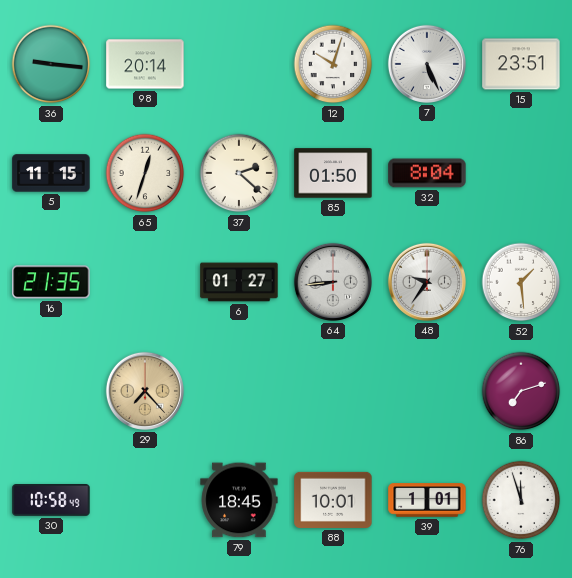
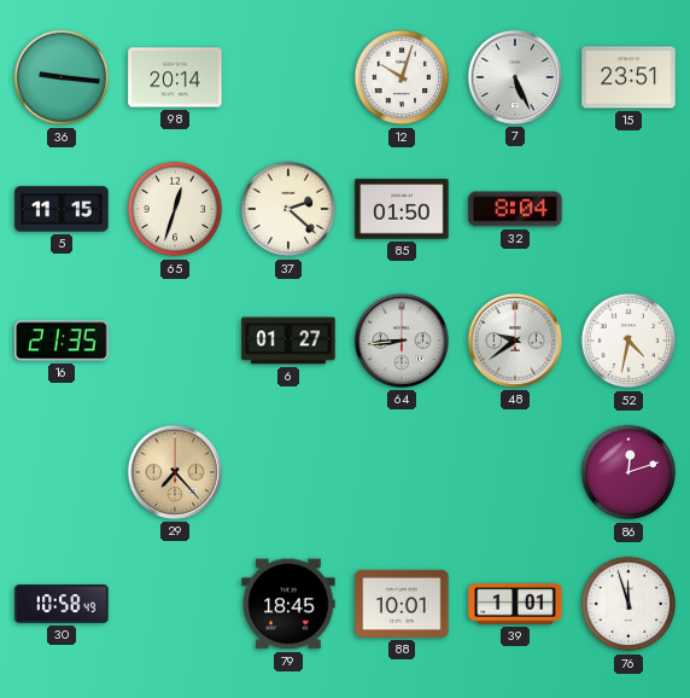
48: 9:36 -> 9:39 (515, 341)
52: 1:29 -> 4:32 (628, 341)
86: 7:12 -> 12:12 (628, 472)
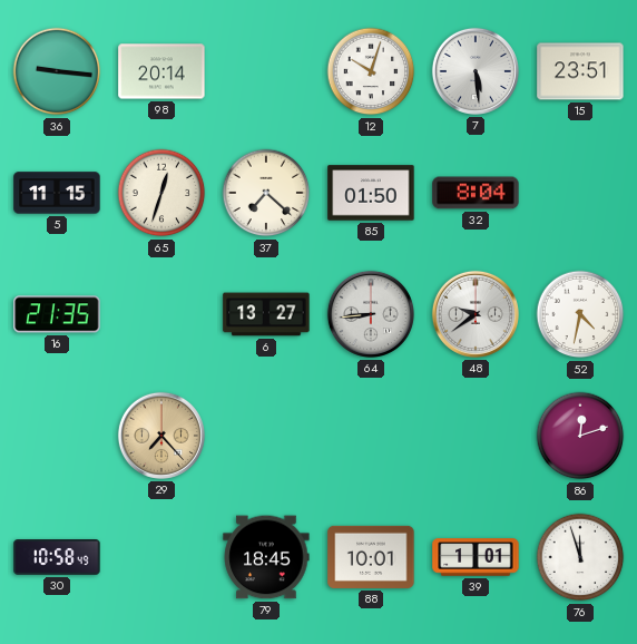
7: 5:26 -> 5:29 (476, 71)
37: 2:22 -> 7:22 (266, 193)
6: 01:27 -> 13:27 (266, 314)
